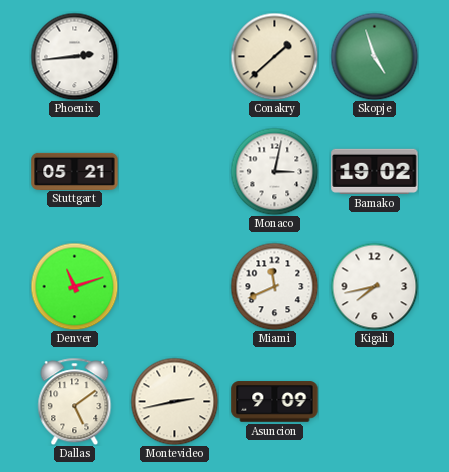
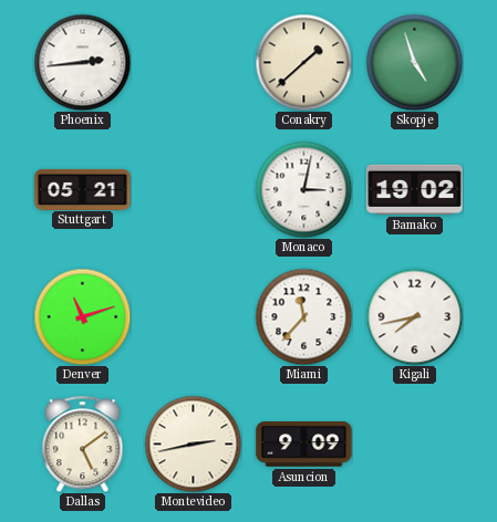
Miami: 11:41 -> 11:37 (303, 316)
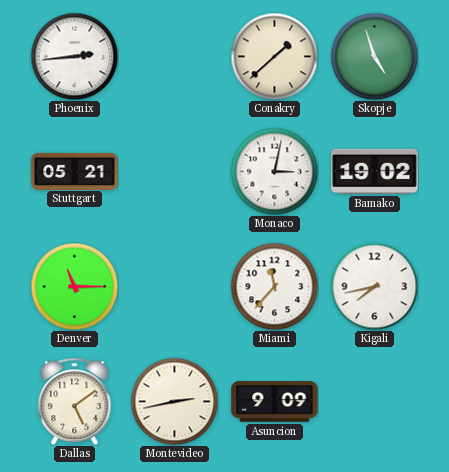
Denver: 11:12 -> 11:15 (74, 286)
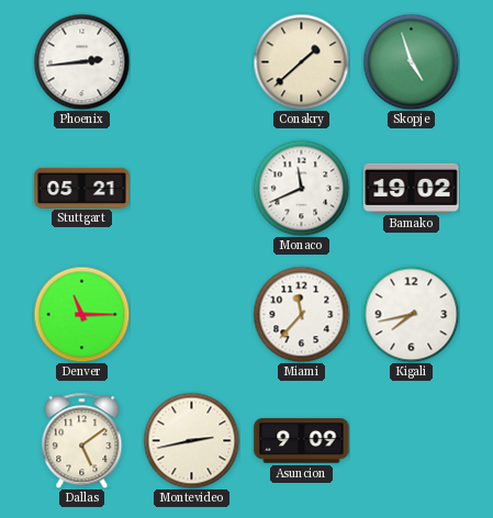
Monaco: 3:02 -> 11:41 (301, 188)
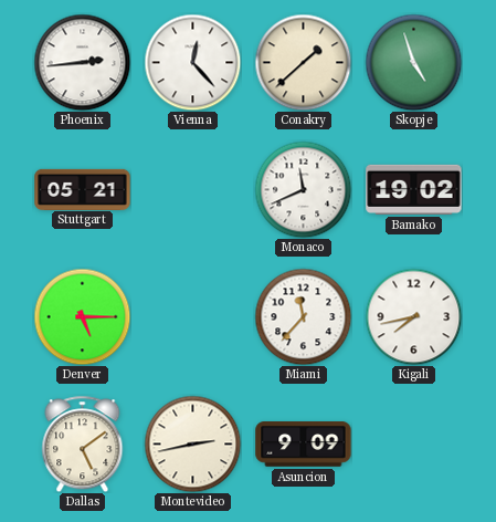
Vienna: none -> 12:23 (192, 62)
Denver: 11:15 -> 5:15 (82, 316)
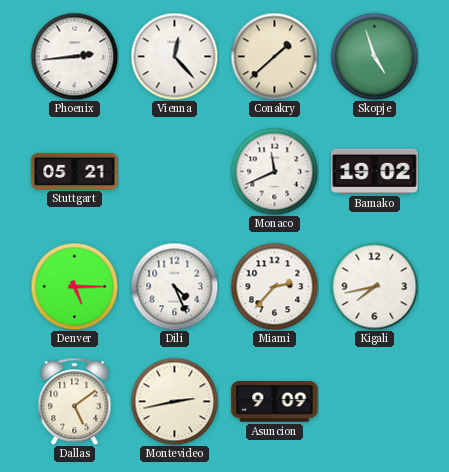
Dili: none -> 4:26 (174, 286)
Miami: 11:37 -> 2:37 (274, 286)
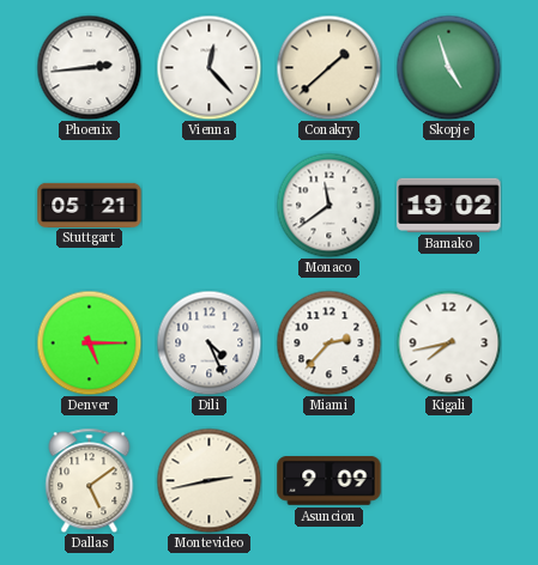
Monaco: 11:41 -> 11:39 (328, 205)
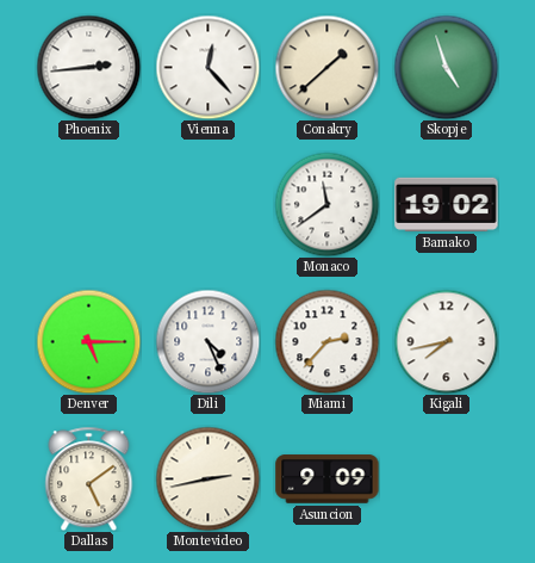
Stuttgart: 05:21 -> none (90, 205)
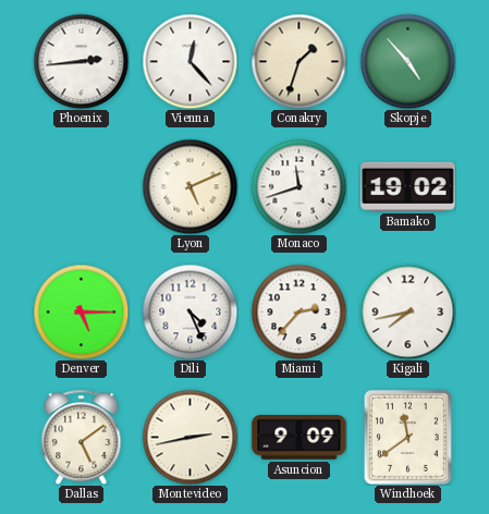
Conakry: 1:38 -> 1:33 (298, 61)
Skopje: 4:57 -> 4:53 (407, 61)
Lyon: none -> 5:11 (190, 186)
Monaco: 11:39 -> 11:42 (298, 186)
Windhoek: none -> 11:39 (407, 437)
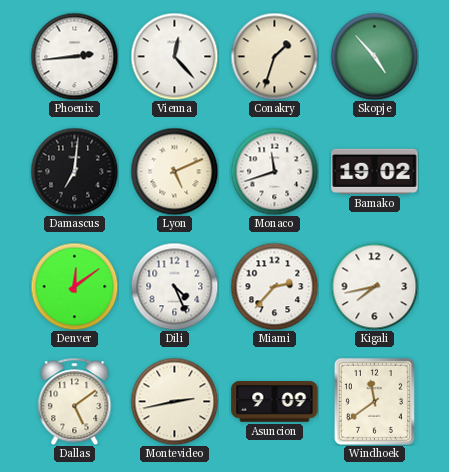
Damascus: none -> 7:01 (74, 171)
Denver: 5:15 -> 12:09 (74, 286)
